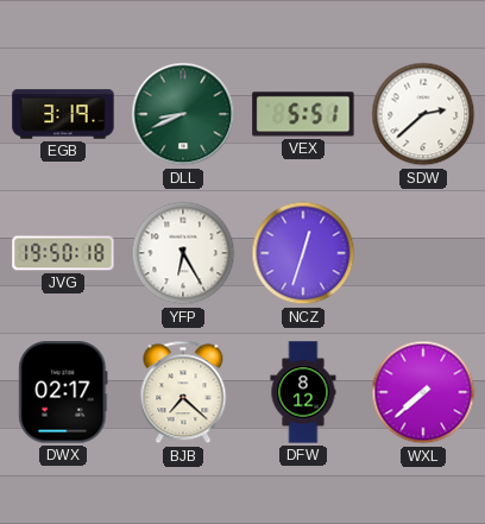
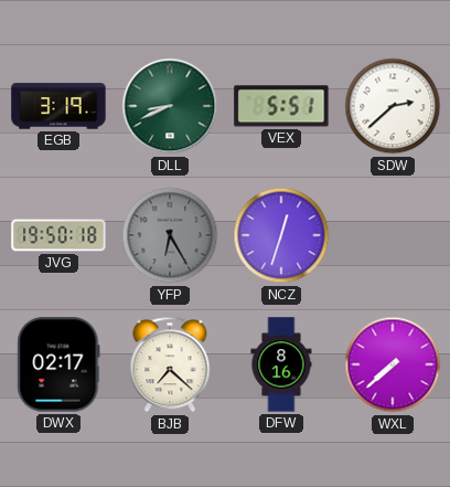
YFP dial: white -> grey (170, 235)
DFW: 8:12 -> 8:16 (281, 364)
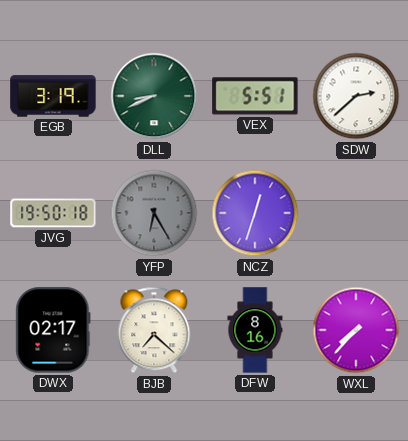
WXL: 7:38 -> 7:37 (356, 330)
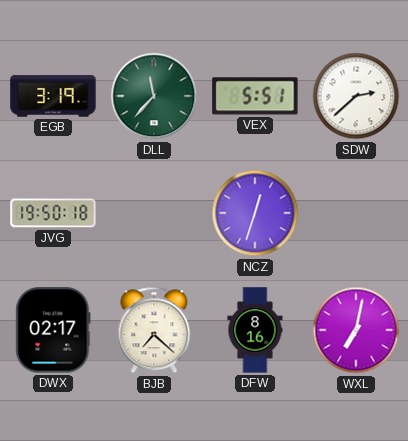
DLL: 8:41 -> 11:37 (154, 96)
YFP: 6:25 -> none (154, 213)
WXL: 7:37 -> 7:02 (356, 330)
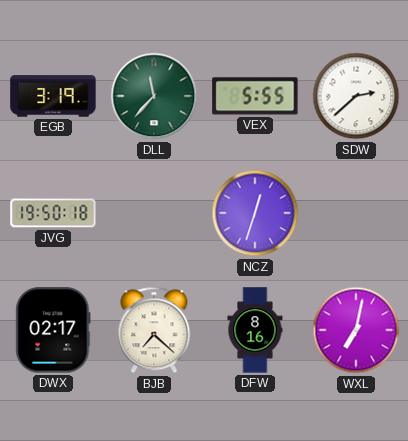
VEX: 5:51 -> 5:55 (255, 96)
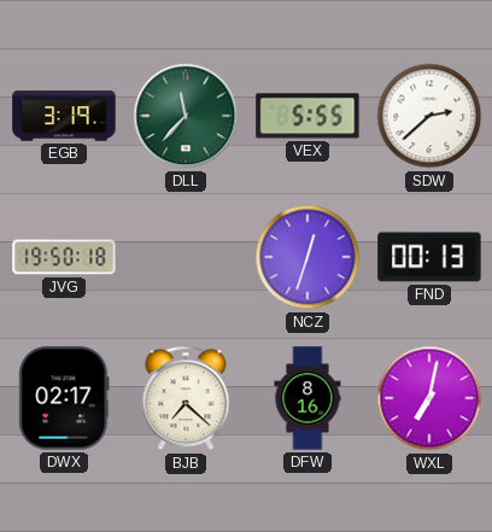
FND: none -> 00:13 (429, 257)
